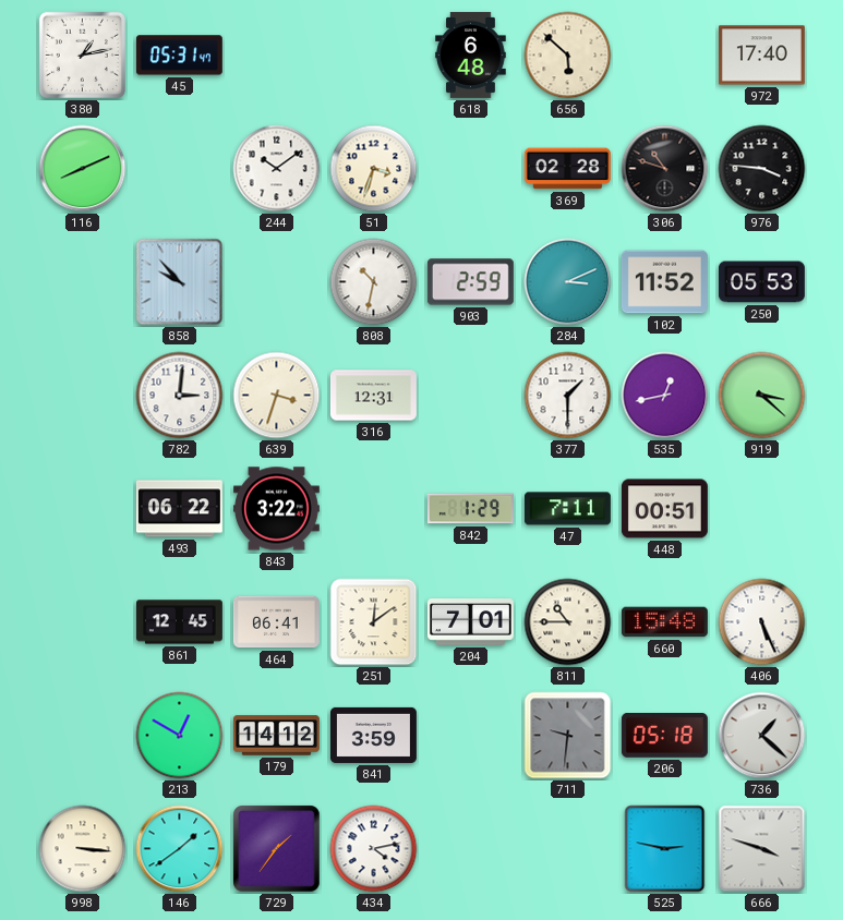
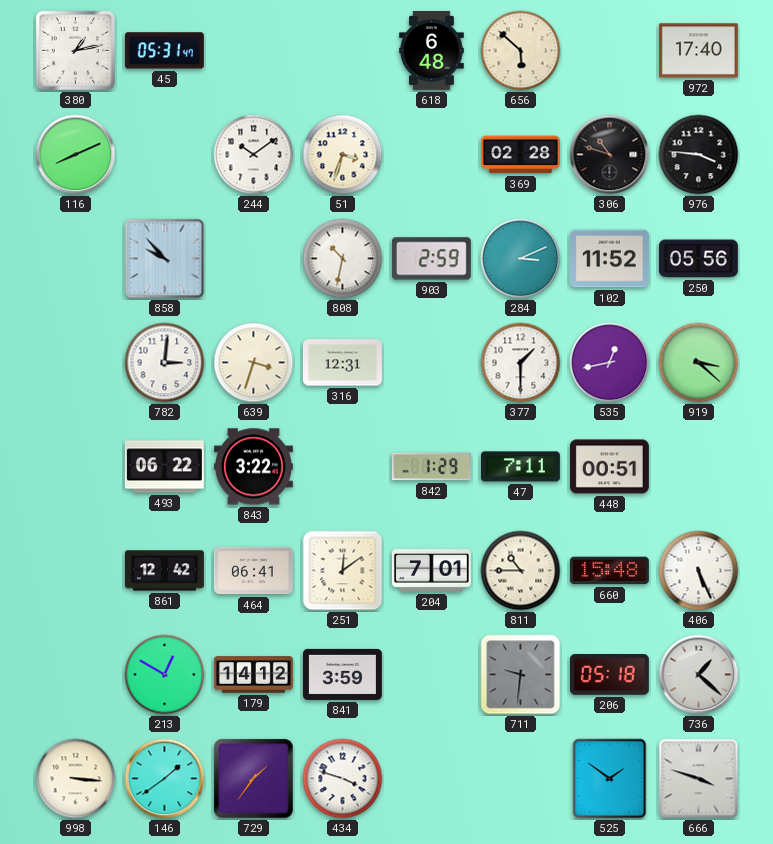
250: 05:53 -> 05:56 (698, 259)
861: 12:45 -> 12:42 (164, 571)
434: 4:13 -> 3:48 (343, 779)
525: 2:47 -> 1:51 (610, 779)
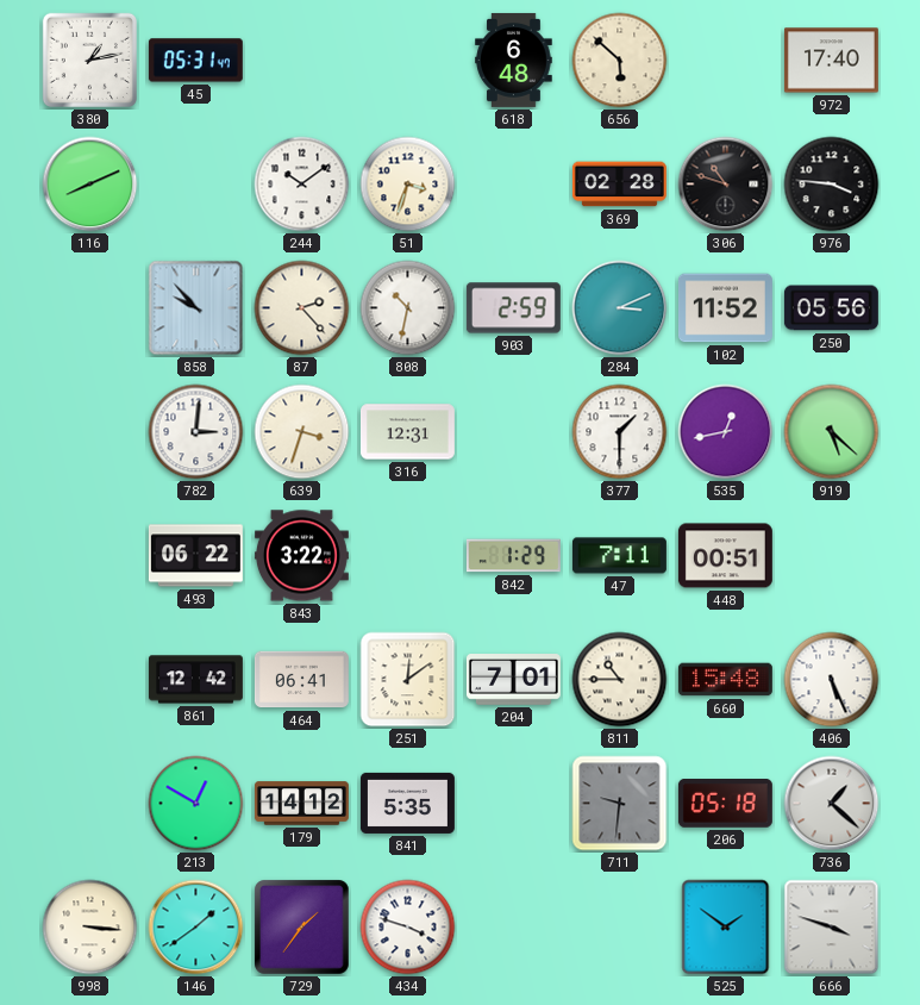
87: none -> 2:23 (302, 308)
919: 3:22 -> 5:22 (832, 432)
841: 3:59 -> 5:35 (407, 803)
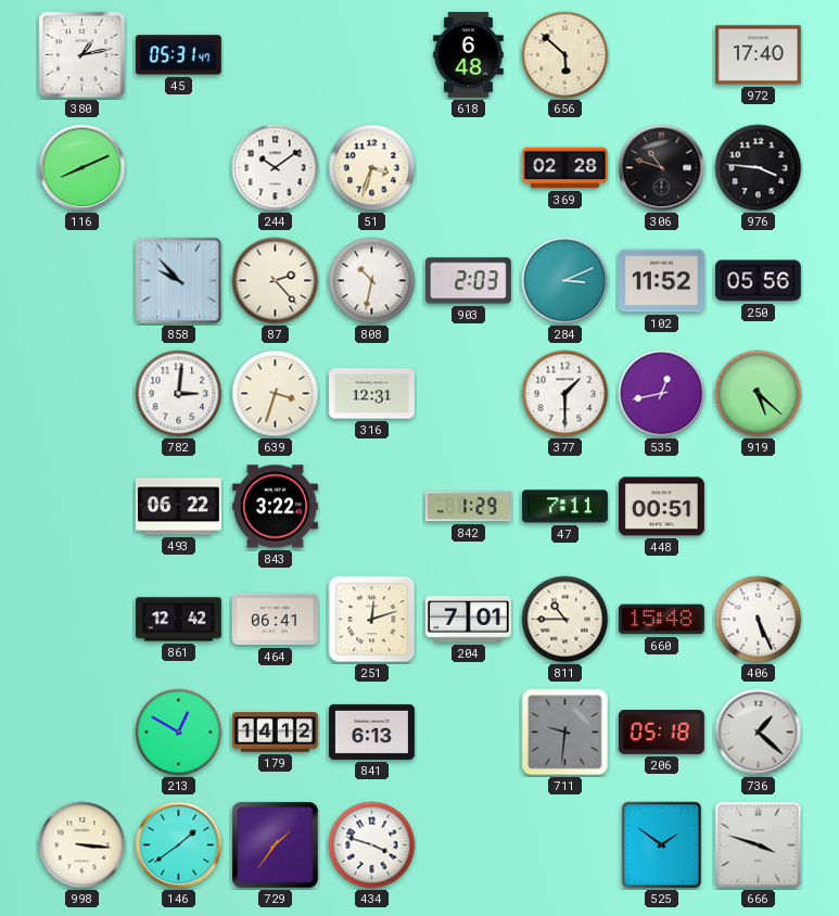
903: 2:59 -> 2:03 (468, 281)
251: 12:09 -> 12:12 (372, 620)
841: 5:35 -> 6:13 (371, 731)
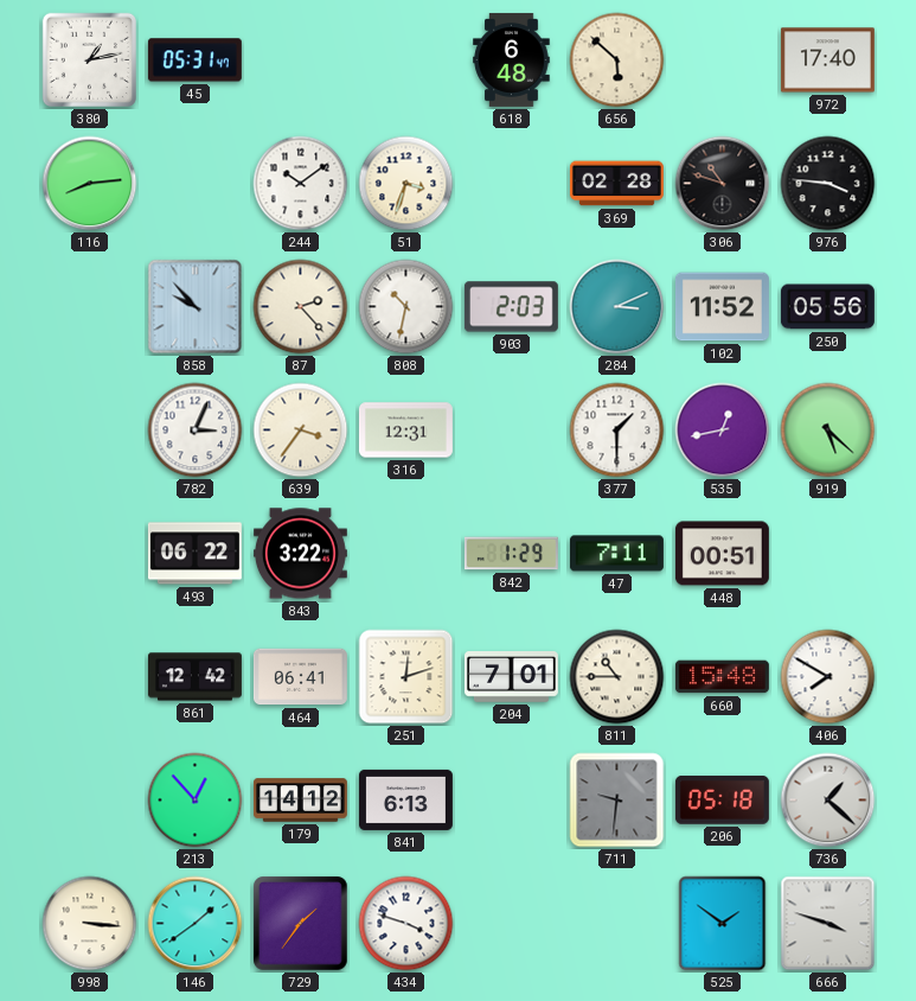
116: 8:11 -> 8:14 (90, 184)
782: 3:01 -> 3:04 (196, 431)
639: 3:33 -> 3:36 (301, 431)
406: 5:26 -> 7:50 (828, 677)
213: 12:50 -> 12:53 (196, 801)
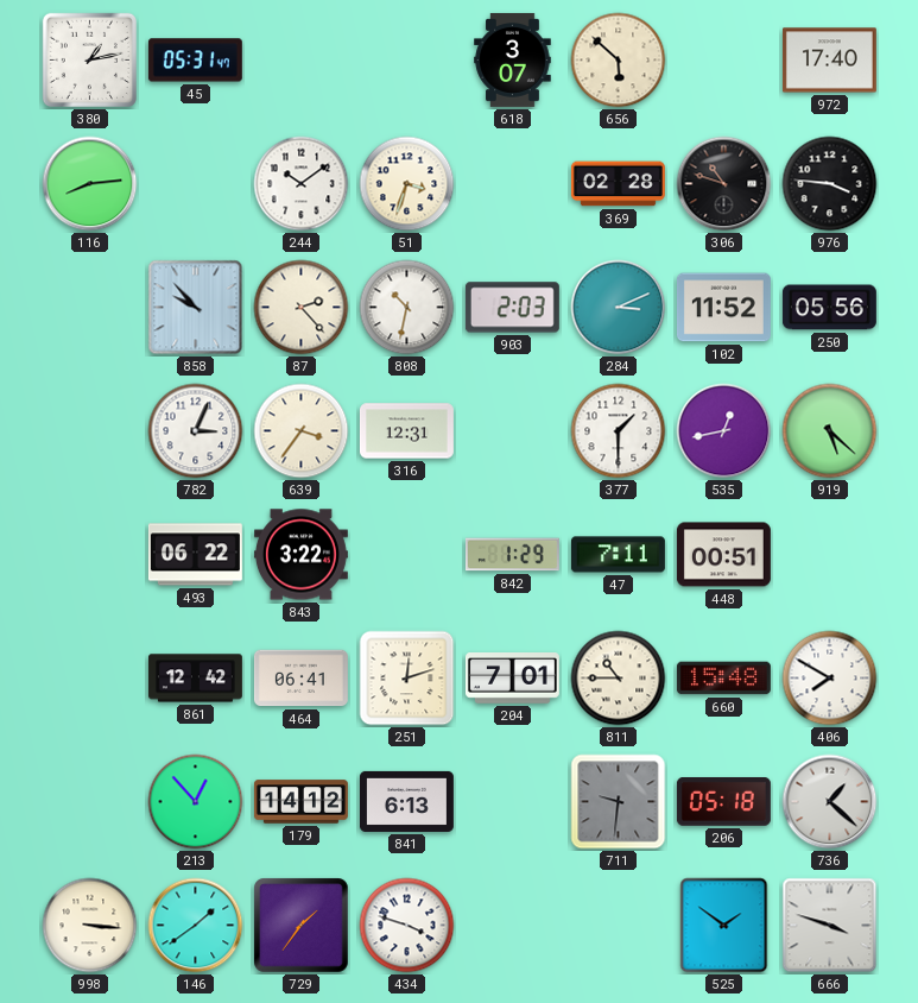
618: 6:48 -> 3:07 (513, 59)
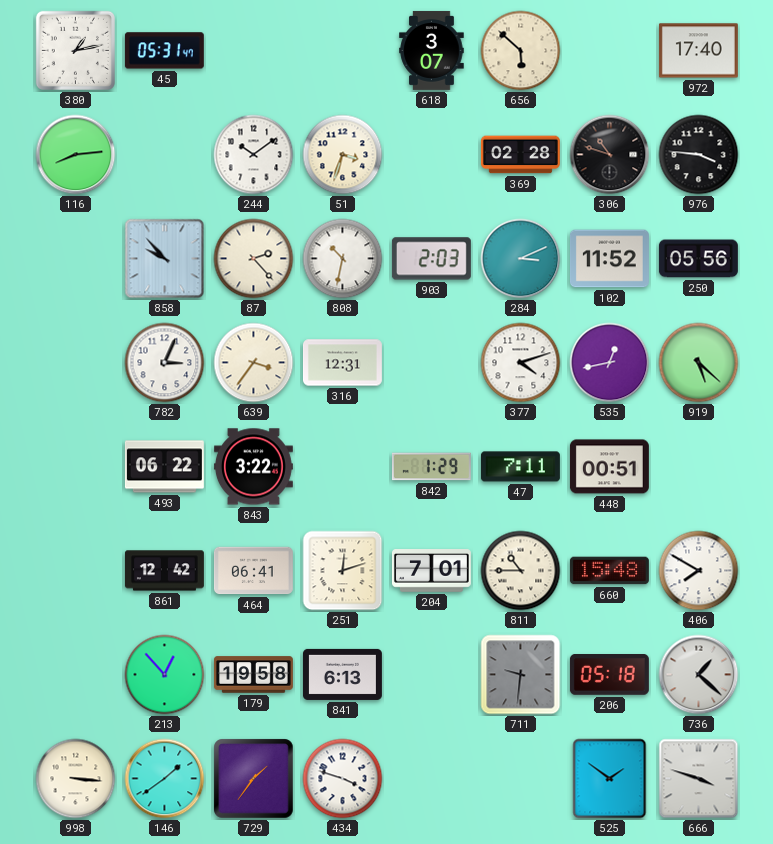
377: 1:30 -> 4:12 (521, 363)
179: 14:12 -> 19:58 (253, 675)
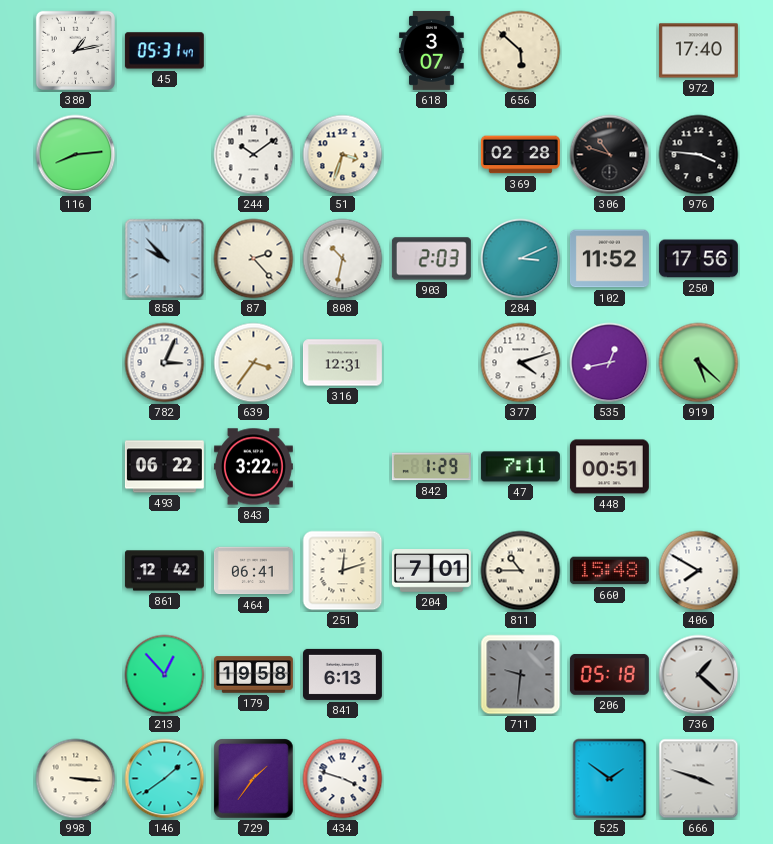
250: 05:56 -> 17:56 (698, 259)
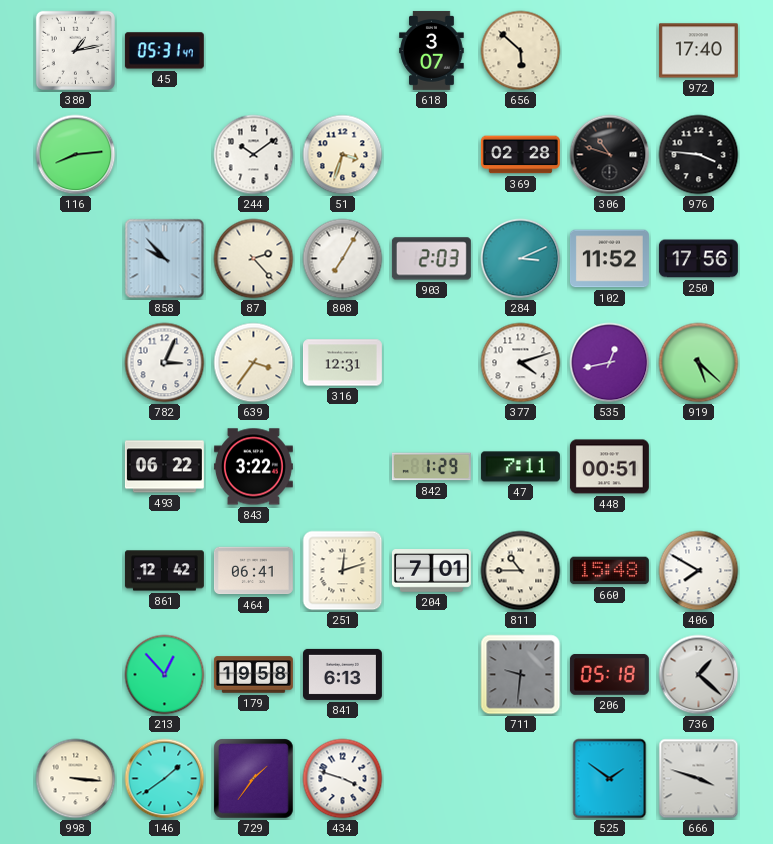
808: 10:32 -> 7:05 (343, 259)
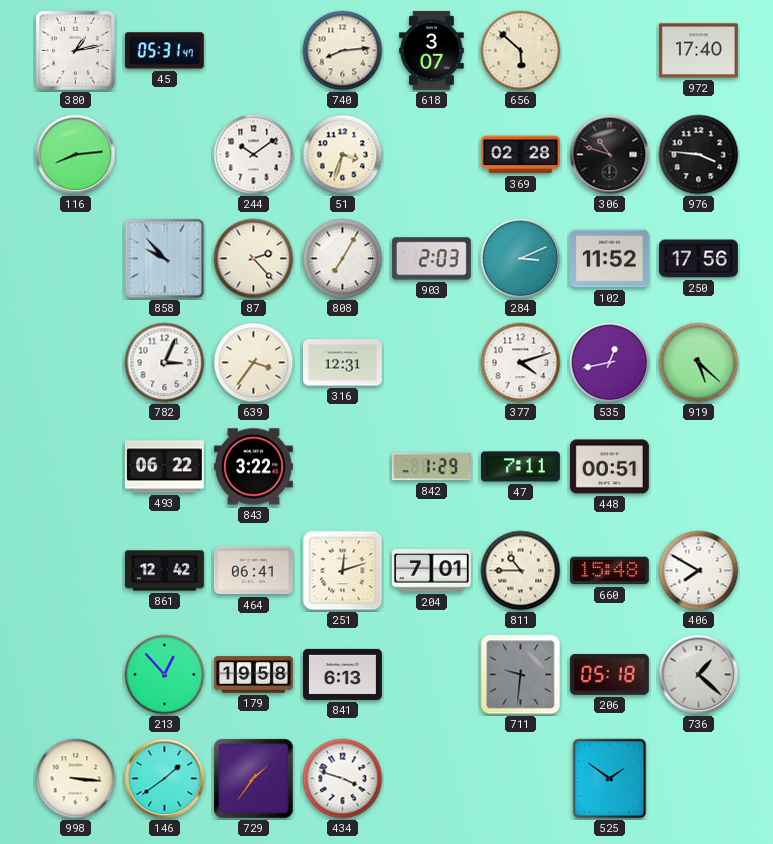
740: none -> 8:14 (343, 51)
666: 3:48 -> none (699, 779)
